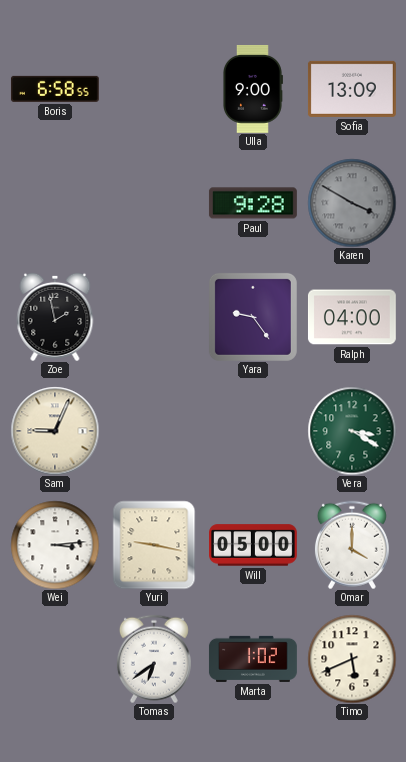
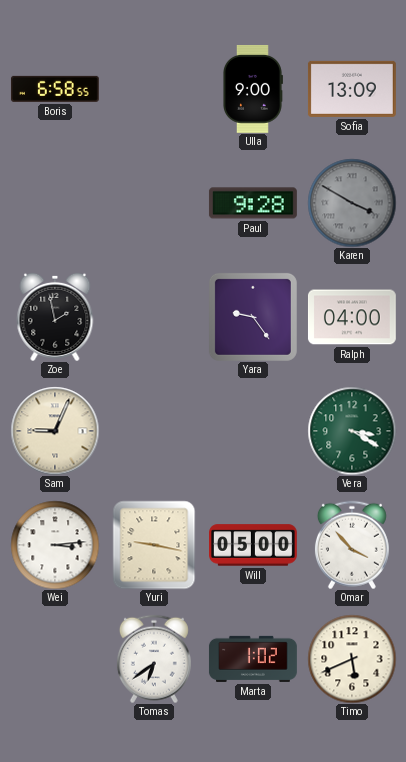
Omar: 4:00 -> 3:53 (352, 545)
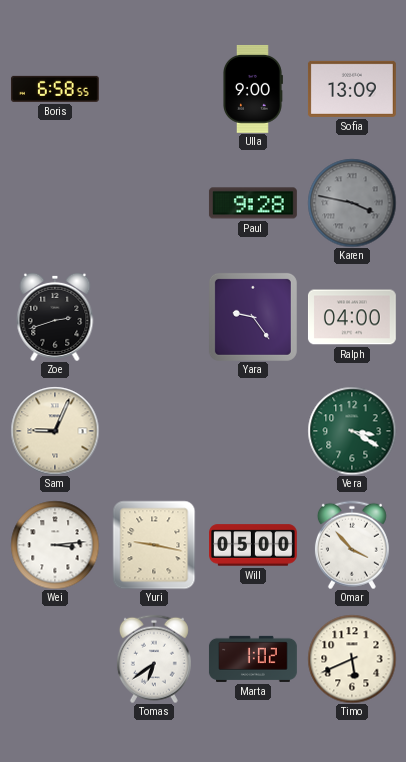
Karen: 3:50 -> 3:47 (352, 203)
Zoe: 1:58 -> 2:42 (55, 317)
